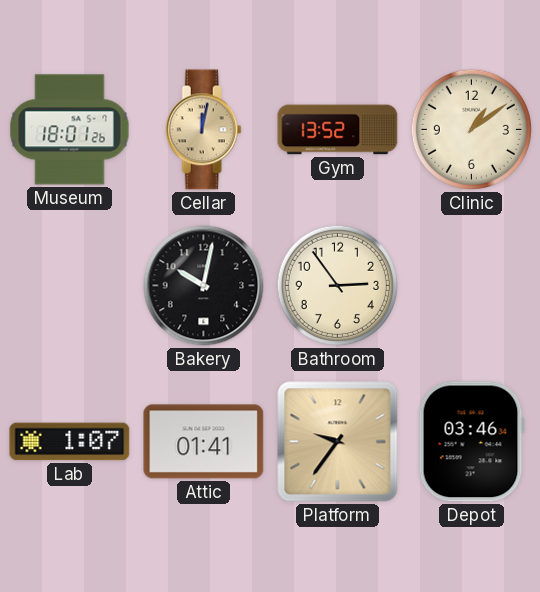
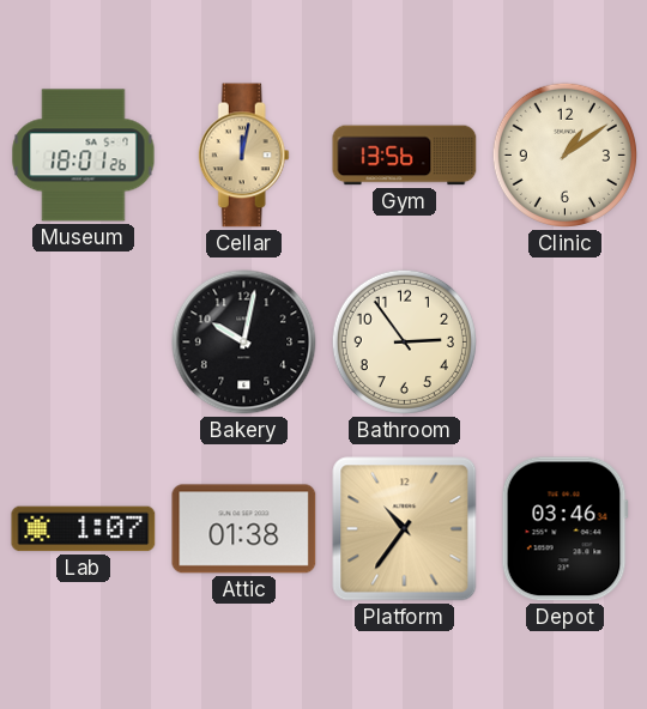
Gym: 13:52 -> 13:56 (405, 156)
Attic: 01:41 -> 01:38 (244, 529)
Platform: 9:36 -> 10:36 (405, 529)
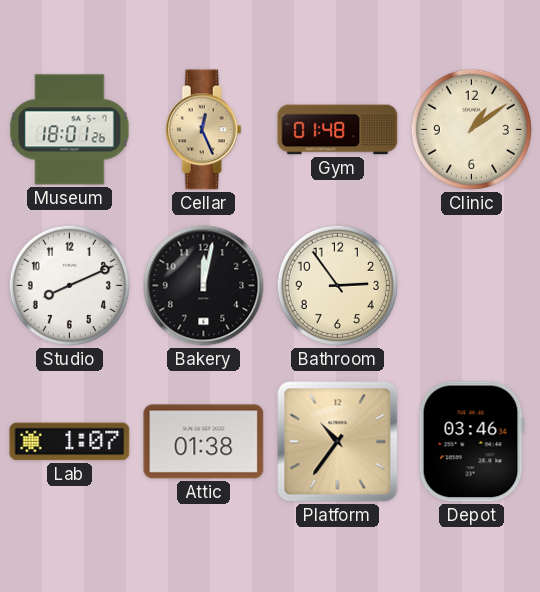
Cellar: 12:02 -> 12:26 (203, 130)
Gym: 13:56 -> 01:48 (338, 130)
Studio: none -> 8:11 (69, 285)
Bakery: 10:02 -> 12:02 (204, 286)
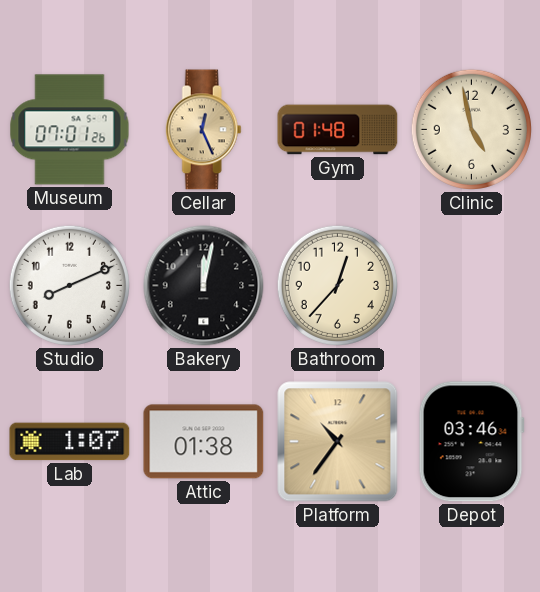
Museum: 18:01 -> 07:01 (70, 130)
Clinic: 1:09 -> 4:58 (471, 129)
Bathroom: 2:54 -> 12:37 (337, 285)
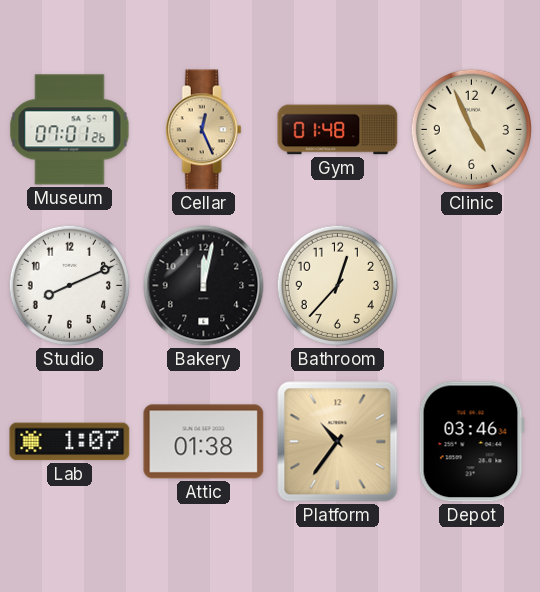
Clinic: 4:58 -> 4:56 (471, 129)
